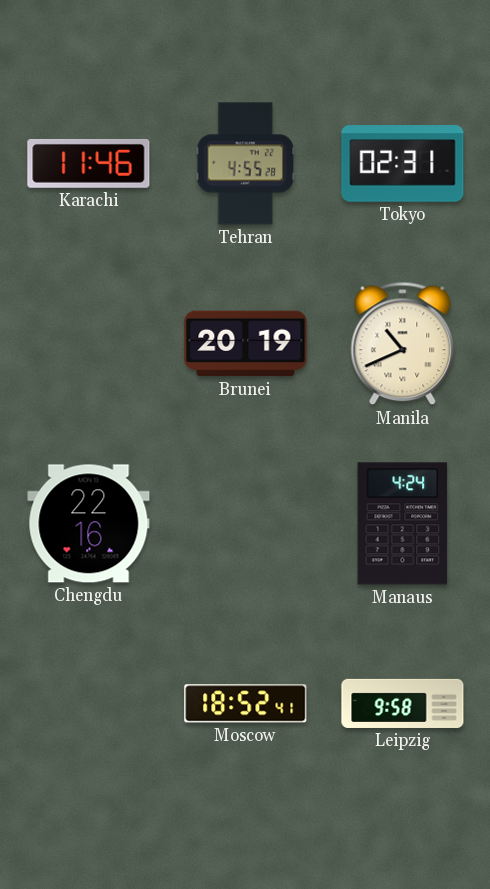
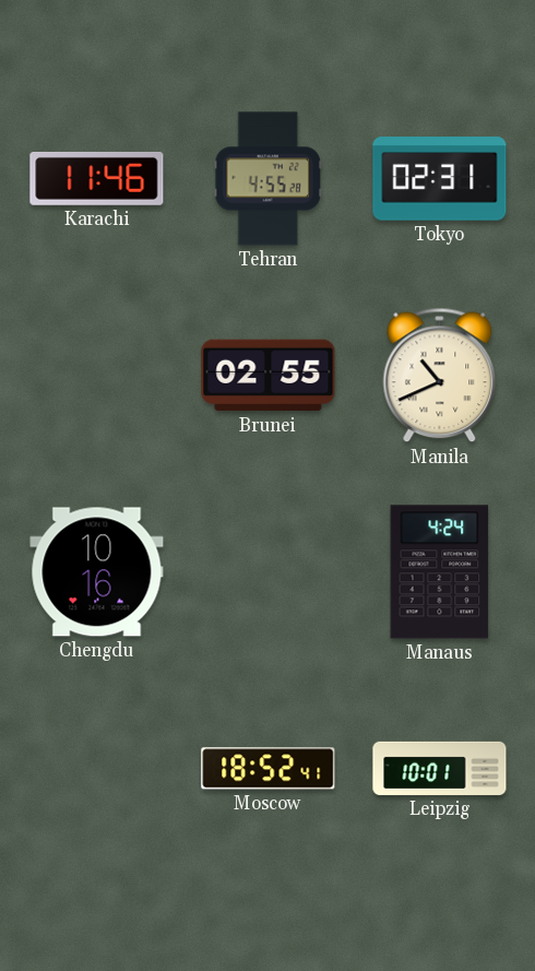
Brunei: 20:19 -> 02:55 (269, 376)
Chengdu: 22:16 -> 10:16 (97, 572)
Leipzig: 9:58 -> 10:01 (440, 768)
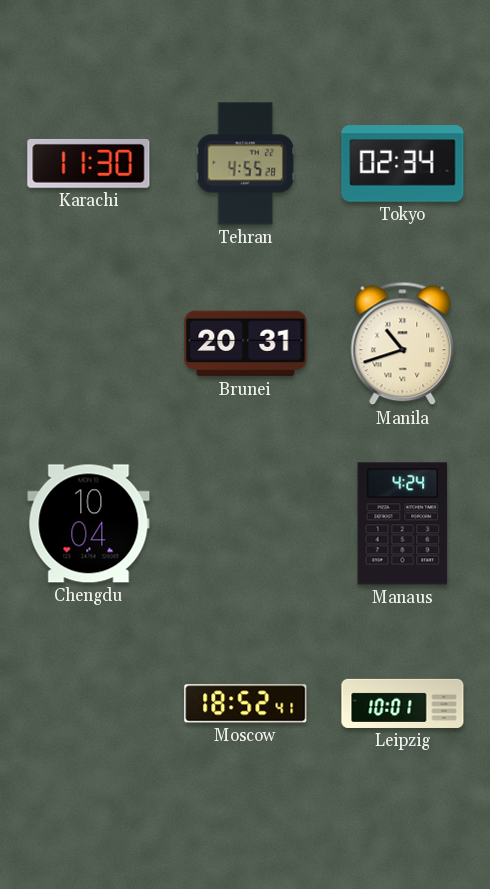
Karachi: 11:46 -> 11:30 (89, 163)
Tokyo: 02:31 -> 02:34 (403, 164)
Brunei: 02:55 -> 20:31 (246, 344)
Manila: 10:41 -> 10:42 (403, 344)
Chengdu: 10:16 -> 10:04 (89, 524)
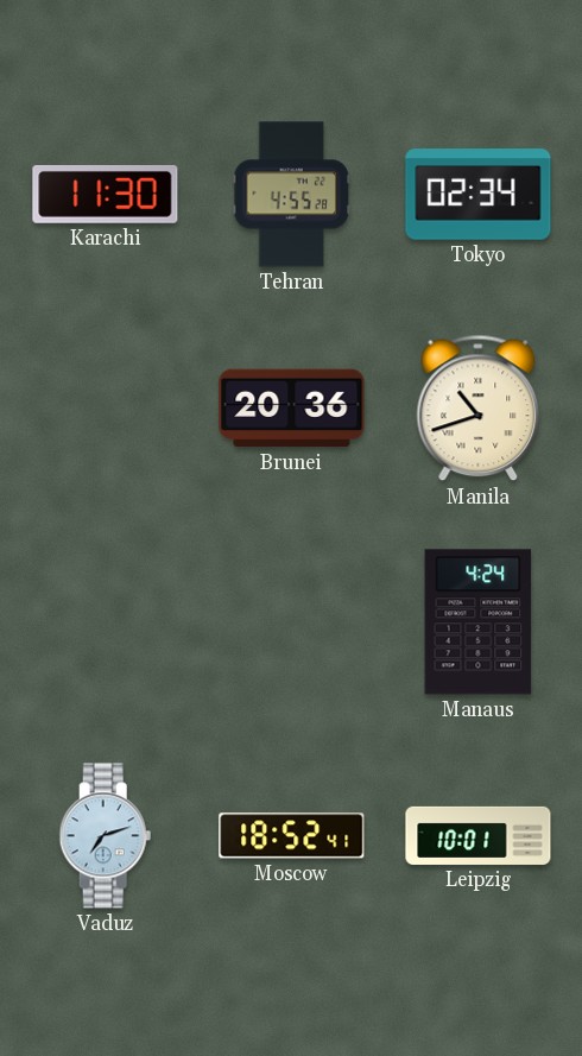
Brunei: 20:31 -> 20:36 (292, 409)
Chengdu: 10:04 -> none (89, 524)
Vaduz: none -> 7:12 (106, 836)
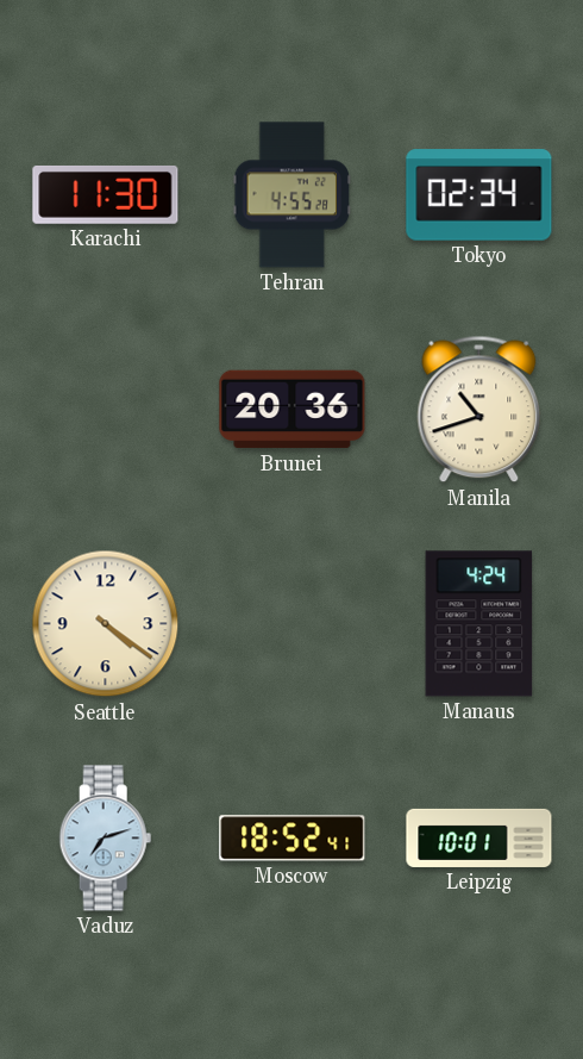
Seattle: none -> 4:21 (106, 624)
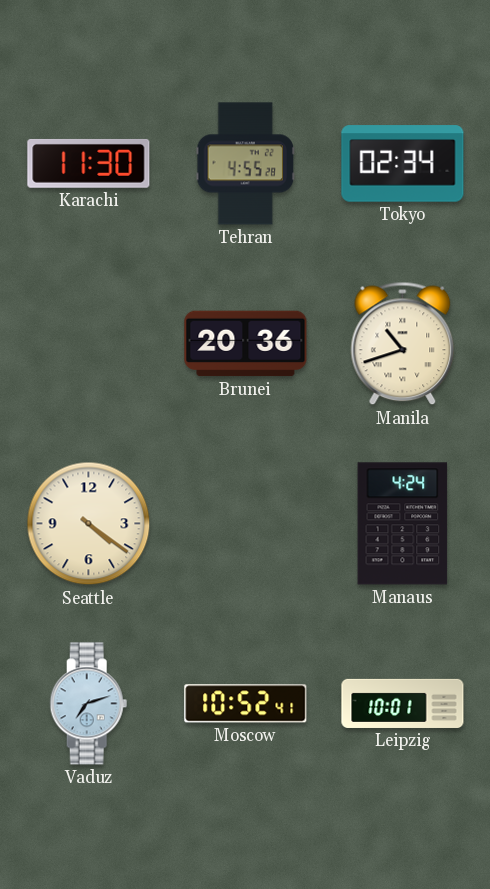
Moscow: 18:52 -> 10:52 (246, 704)
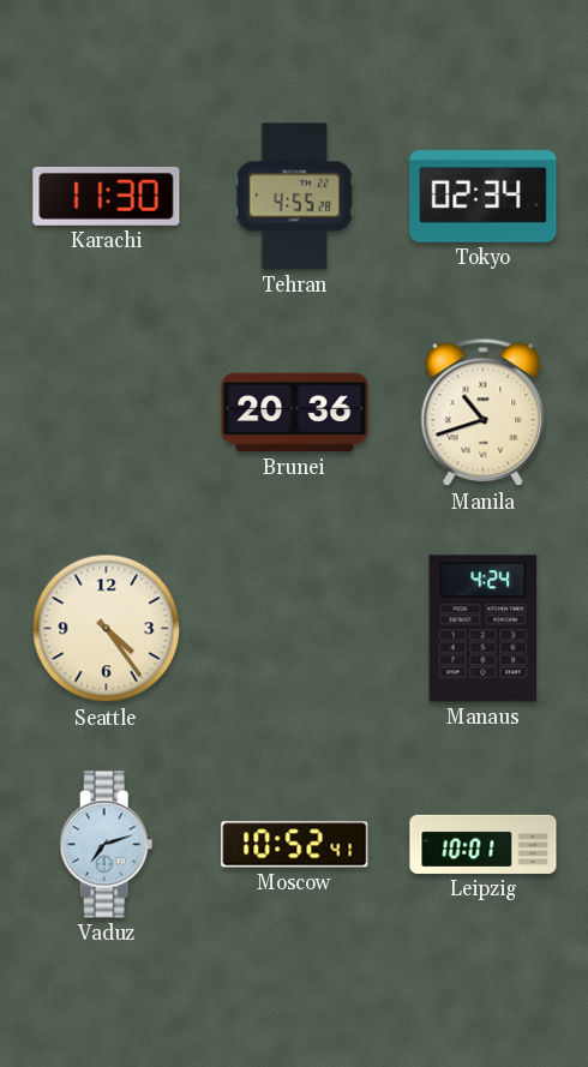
Seattle: 4:21 -> 4:24 (107, 629)
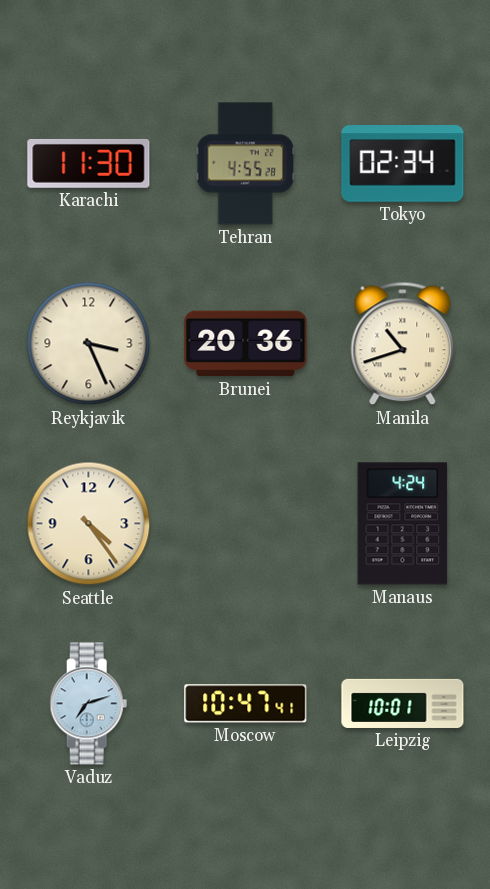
Reykjavik: none -> 3:26 (89, 344)
Moscow: 10:52 -> 10:47 (246, 704)
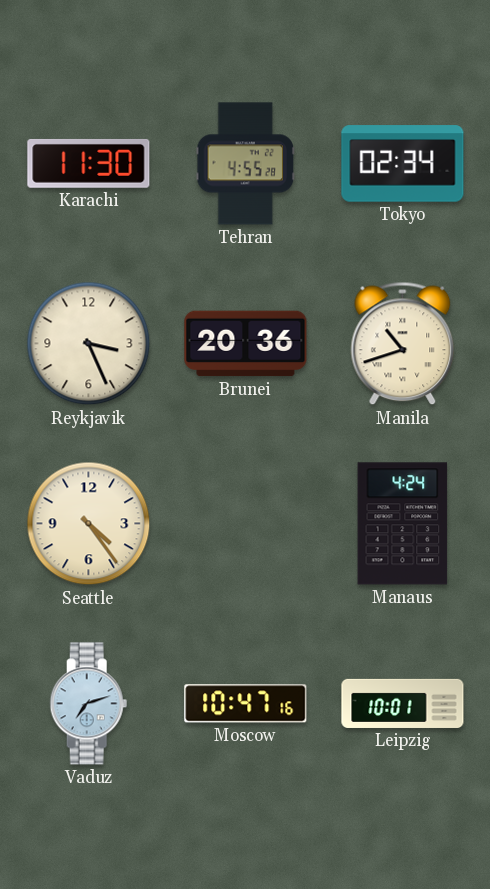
Moscow: 10:47:41 -> 10:47:16 (246, 704)
